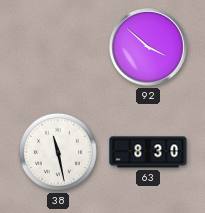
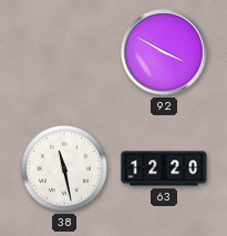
92: 3:52 -> 3:50 (164, 52)
63: 8:30 -> 12:20 (164, 168)
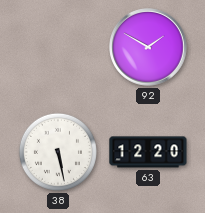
92: 3:50 -> 1:50 (148, 47)
38: 11:28 -> 5:28 (58, 152)
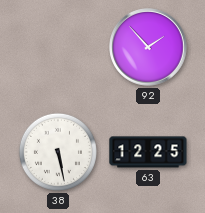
92: 1:50 -> 1:53 (148, 47)
63: 12:20 -> 12:25 (148, 152)
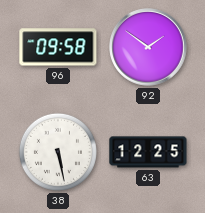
96: none -> 09:58 (58, 47)
92: 1:53 -> 1:51 (148, 47)
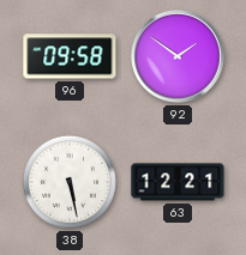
63: 12:25 -> 12:21 (178, 182)
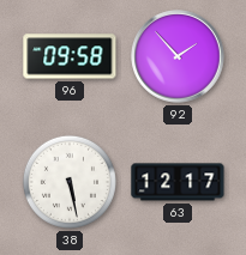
92: 1:51 -> 1:53 (178, 56)
63: 12:21 -> 12:17 (178, 182)
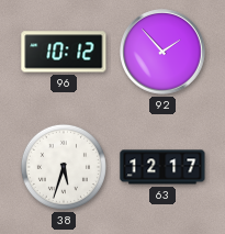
96: 09:58 -> 10:12 (64, 52)
38: 5:28 -> 5:33 (64, 167)
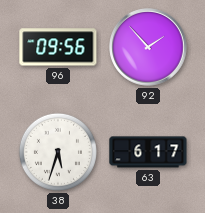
96: 10:12 -> 09:56 (58, 47)
63: 12:17 -> 6:17 (148, 152)
